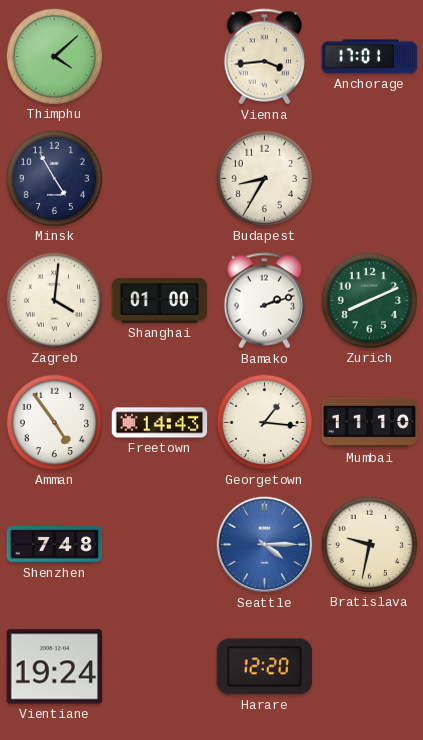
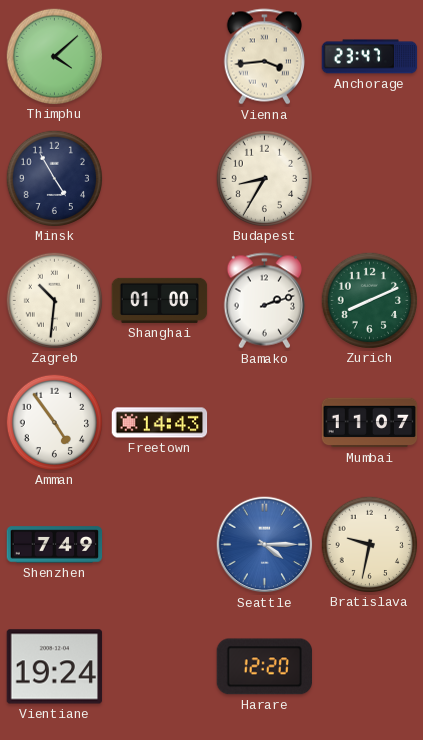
Anchorage: 17:01 -> 23:47 (370, 57)
Zagreb: 4:01 -> 10:31 (54, 300)
Georgetown: 1:16 -> none (264, 422)
Mumbai: 11:10 -> 11:07 (370, 423)
Shenzhen: 7:48 -> 7:49 (55, 545)
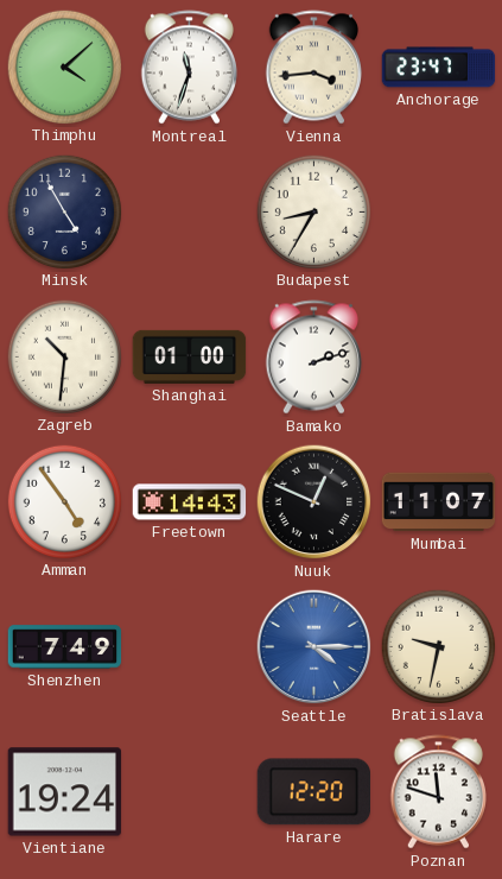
Montreal: none -> 11:33 (189, 68)
Zurich: 8:11 -> none (369, 300)
Nuuk: none -> 12:49 (314, 502)
Poznan: none -> 11:48 (438, 792)
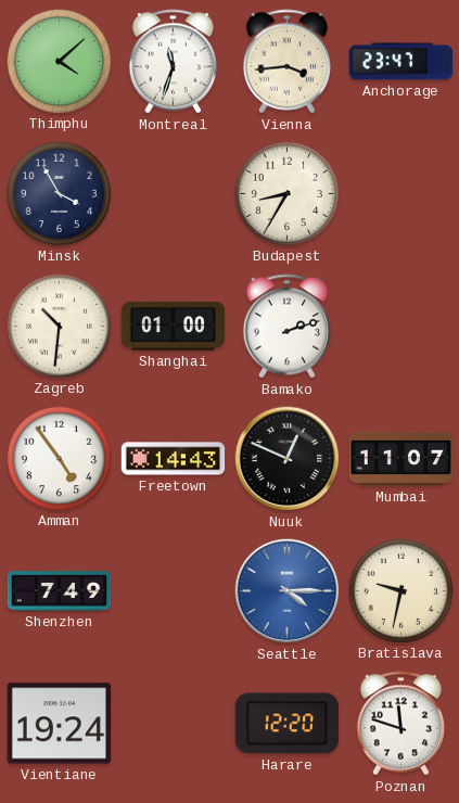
Minsk: 4:55 -> 3:55 (59, 193)
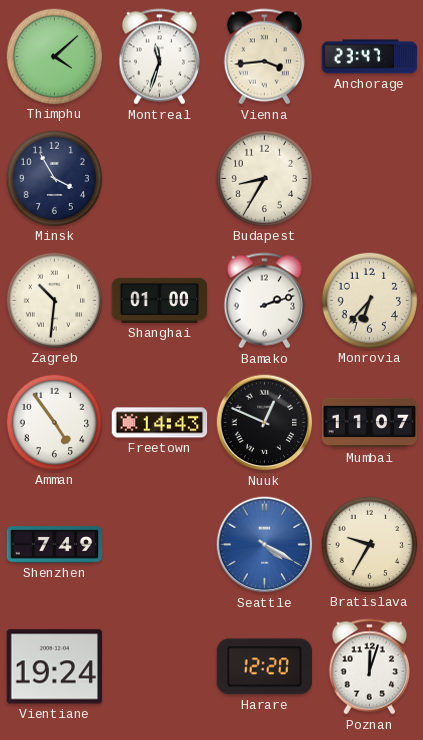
Monrovia: none -> 6:37 (369, 300)
Seattle: 4:15 -> 4:20 (265, 545)
Bratislava: 9:32 -> 9:35 (369, 544)
Poznan: 11:48 -> 12:03 (369, 667)
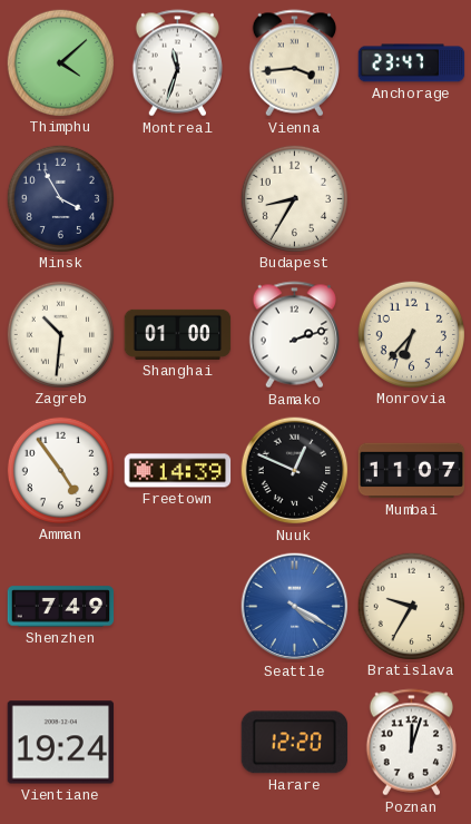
Freetown: 14:43 -> 14:39 (178, 471)
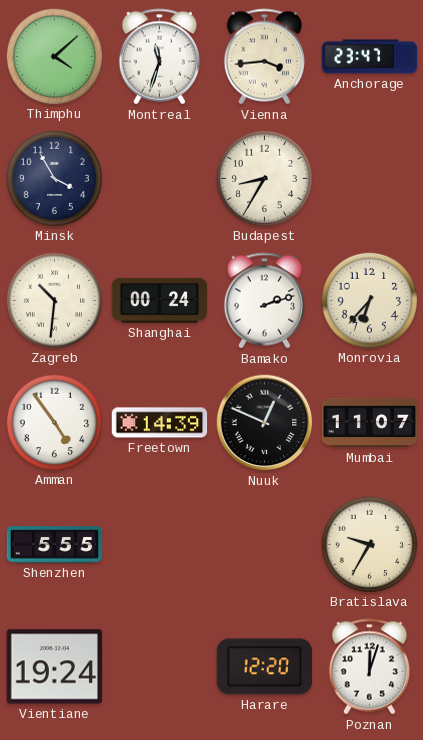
Shanghai: 01:00 -> 00:24 (160, 300)
Shenzhen: 7:49 -> 5:55 (55, 545)
Seattle: 4:20 -> none (295, 607)
